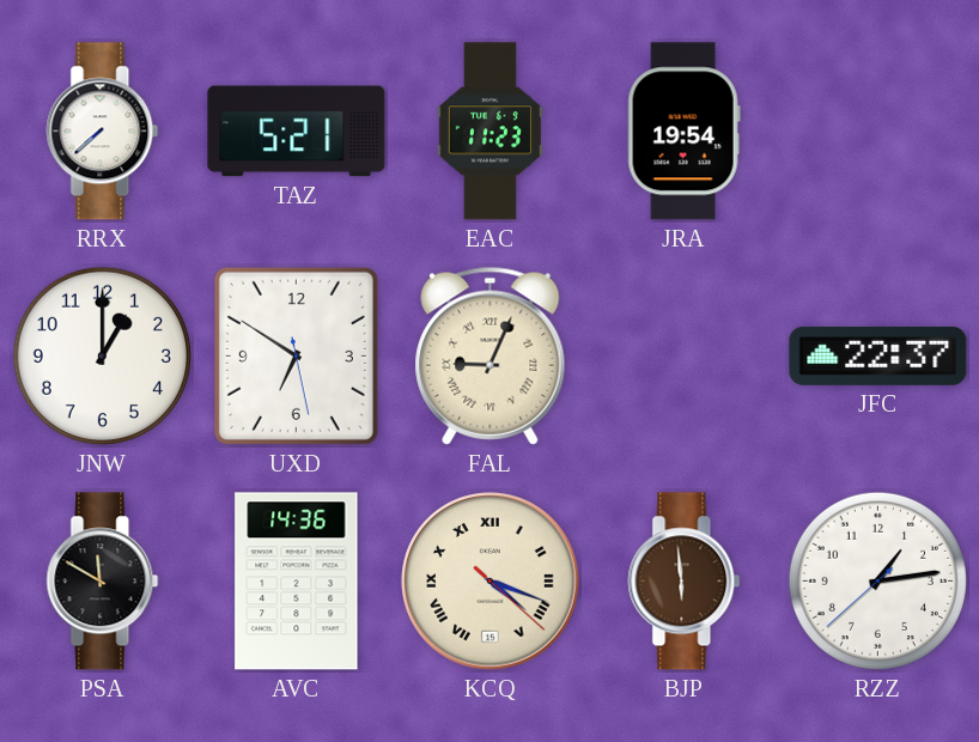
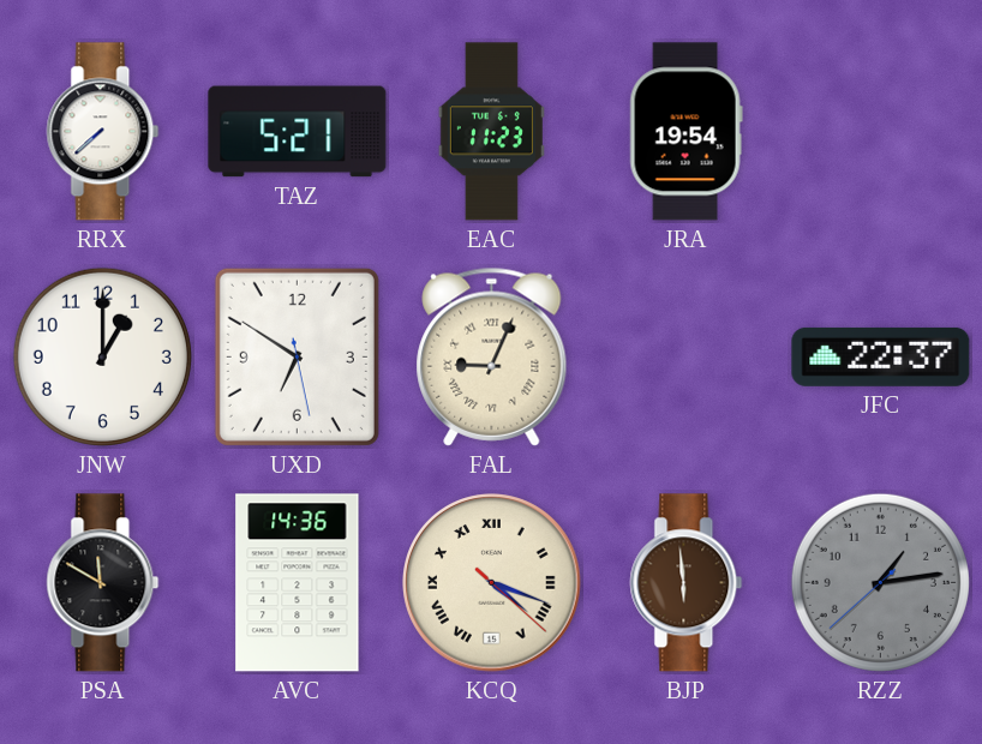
RZZ dial: white -> grey (880, 582)
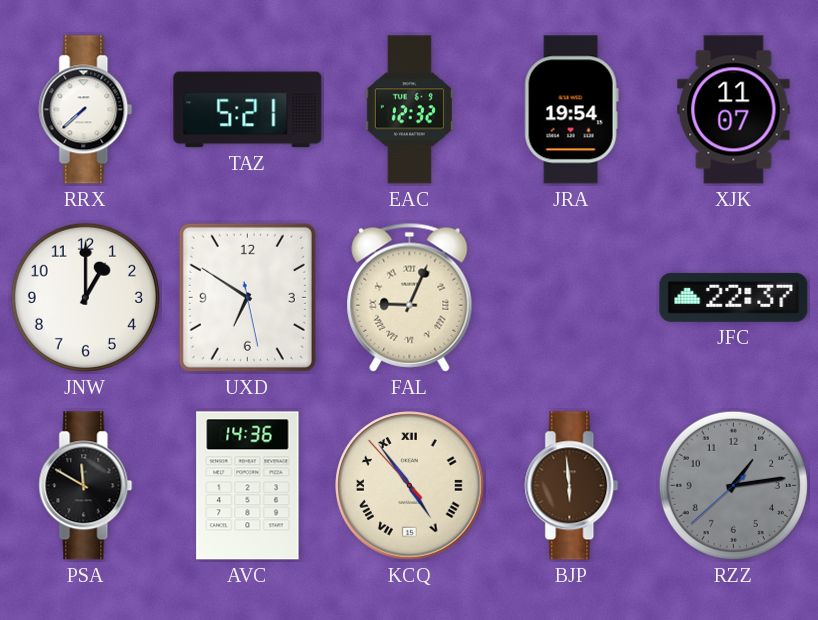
EAC: 11:23 -> 12:32 (409, 110)
XJK: none -> 11:07 (734, 110)
KCQ: 4:18 -> 4:53 (410, 486)
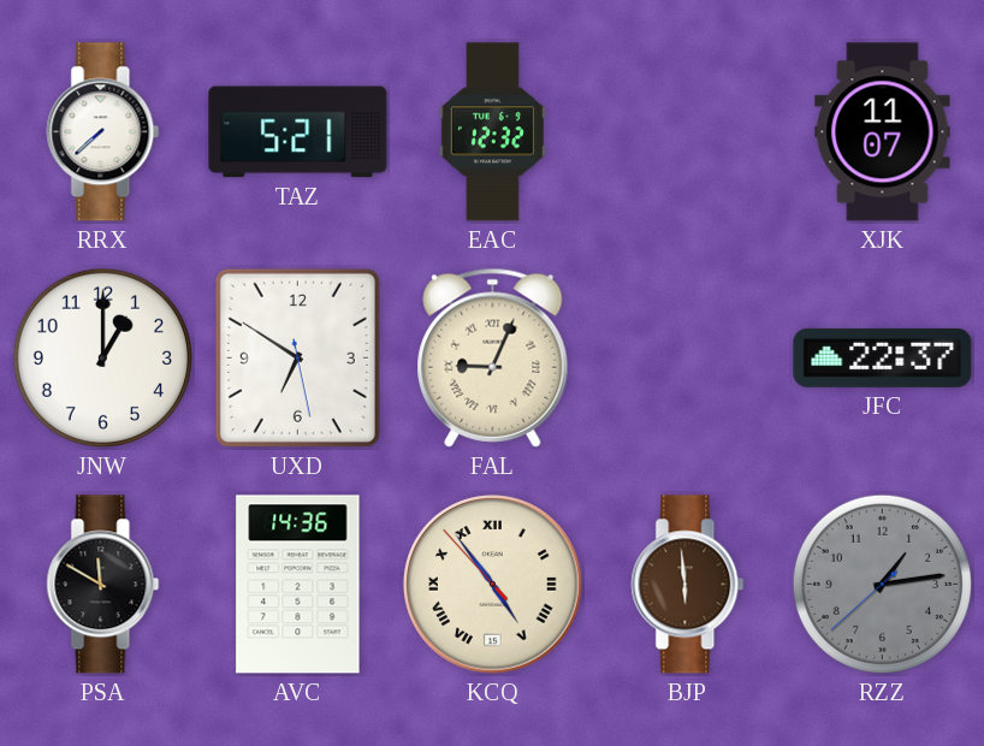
JRA: 19:54 -> none (571, 110)
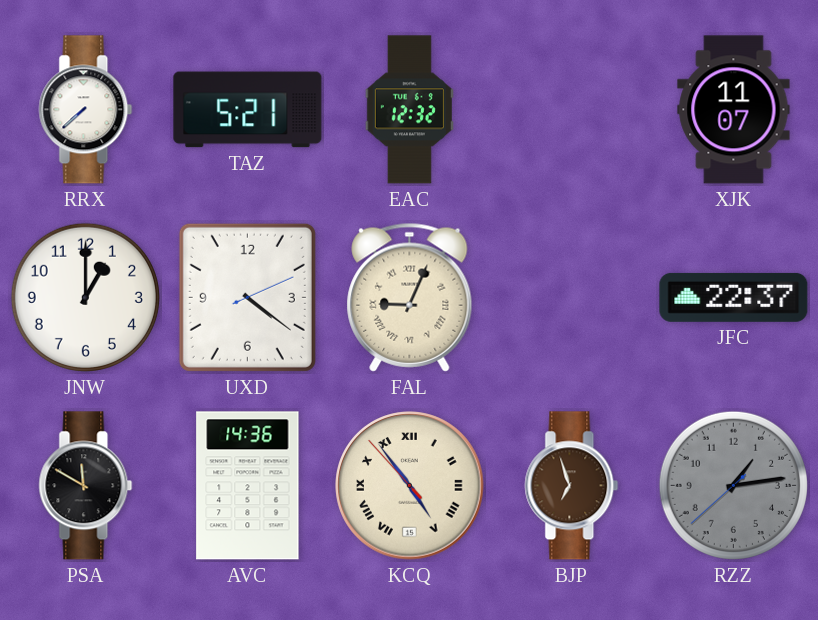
UXD: 6:50 -> 4:21 (247, 297)
BJP: 5:59 -> 6:57 (572, 486)
